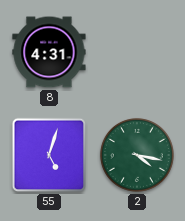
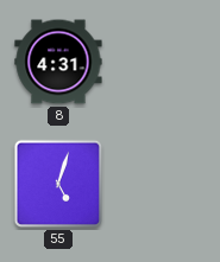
2: 4:17 -> none (137, 155)
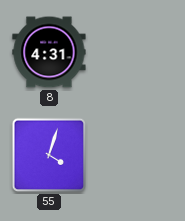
55: 5:03 -> 4:03 (49, 155)
